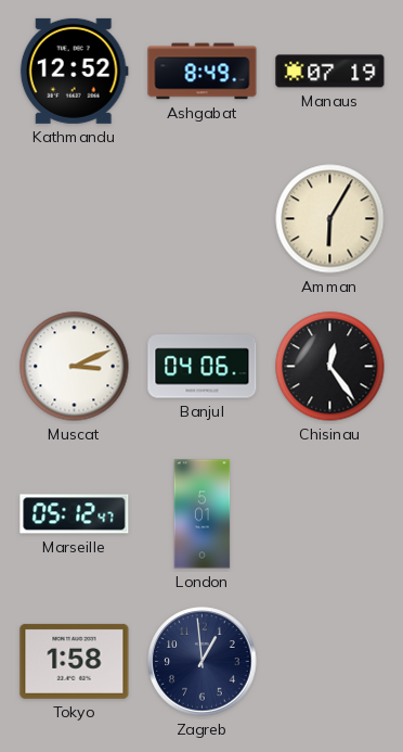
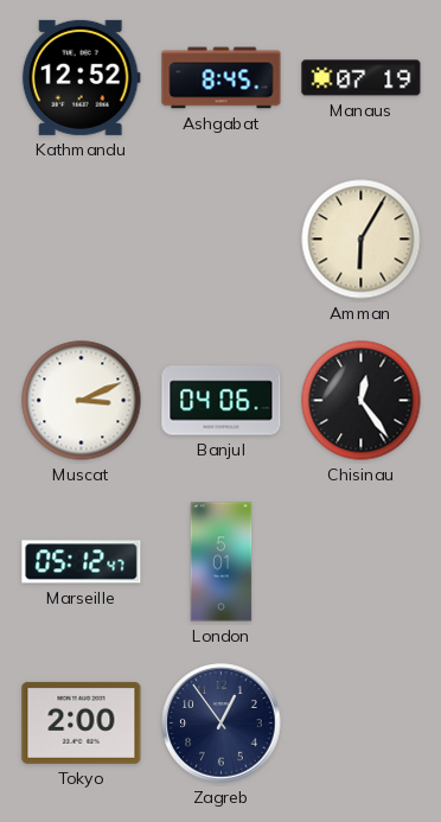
Ashgabat: 8:49 -> 8:45 (222, 78)
Tokyo: 1:58 -> 2:00 (82, 722)
Zagreb: 12:59 -> 12:54 (222, 724)
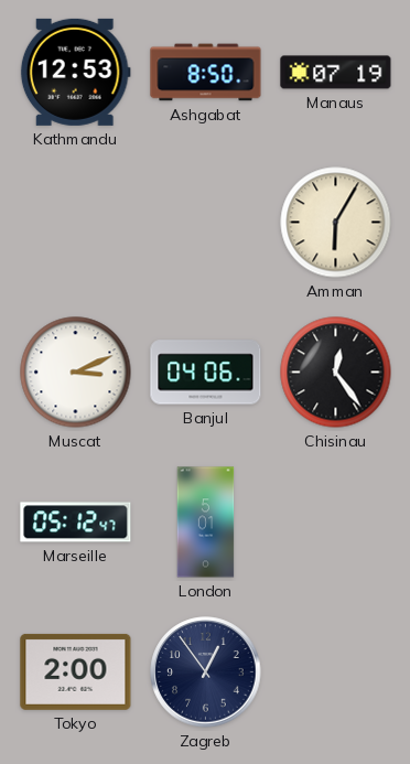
Kathmandu: 12:52 -> 12:53 (75, 72)
Ashgabat: 8:45 -> 8:50 (206, 73)
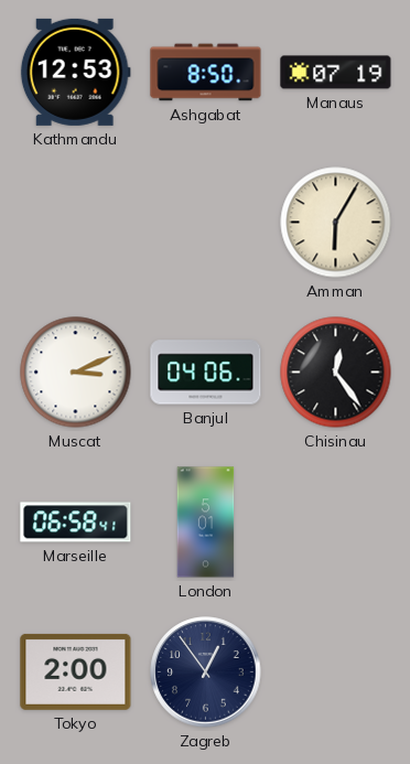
Marseille: 05:12 -> 06:58 (76, 523)
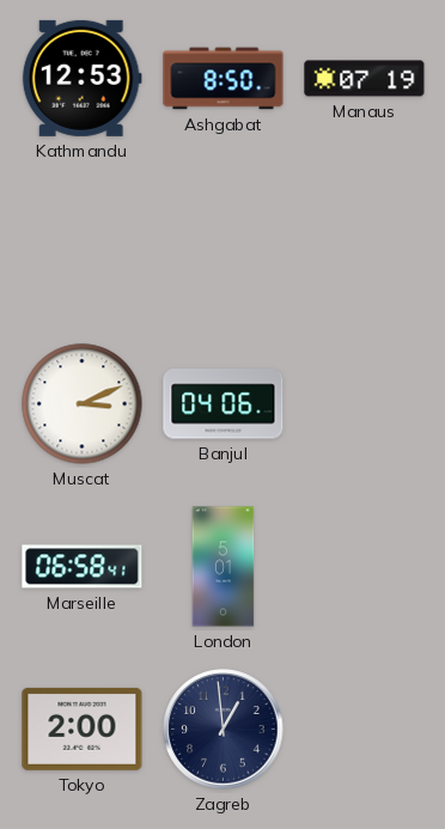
Amman: 6:05 -> none (336, 223)
Chisinau: 12:24 -> none (336, 373)
Zagreb: 12:54 -> 12:59 (224, 730)
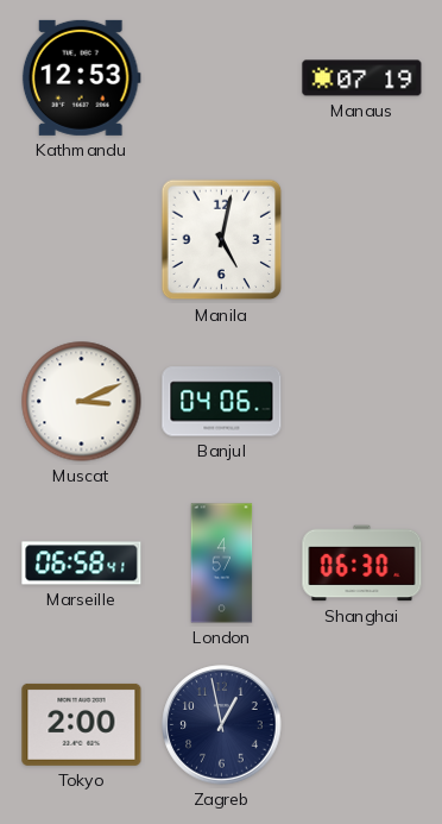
Ashgabat: 8:50 -> none (224, 79)
Manila: none -> 5:02 (222, 240)
London: 5:01 -> 4:57 (222, 564)
Shanghai: none -> 06:30 (362, 564)
Zagreb: 12:59 -> 12:58 (222, 725)
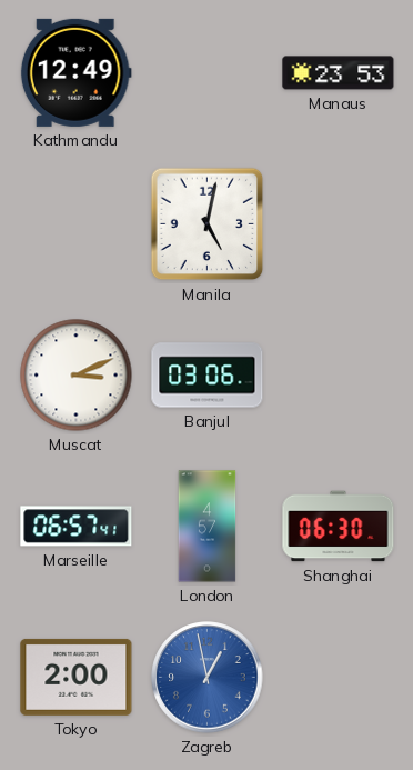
Kathmandu: 12:53 -> 12:49 (75, 72)
Manaus: 07:19 -> 23:53 (339, 73)
Banjul: 04:06 -> 03:06 (208, 376)
Marseille: 06:58 -> 06:57 (77, 527)
Zagreb dial: navy -> blue (208, 678)
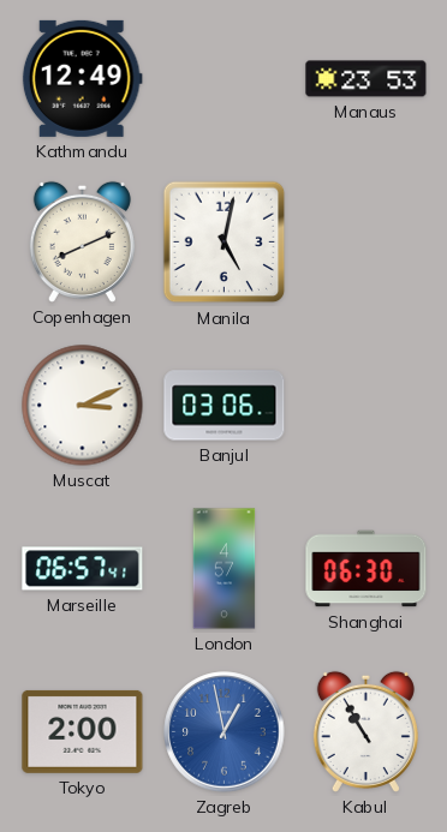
Copenhagen: none -> 8:11 (82, 241)
Kabul: none -> 10:55 (365, 731)
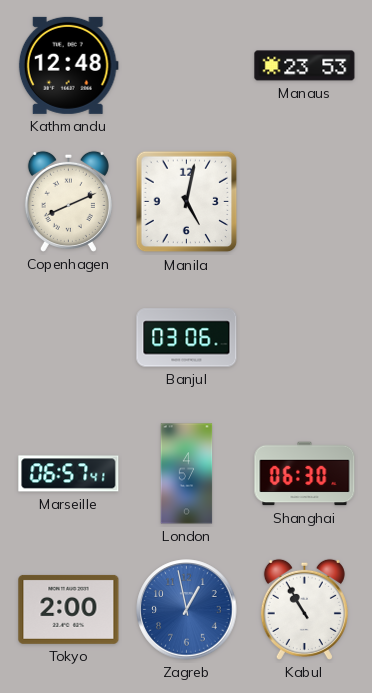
Kathmandu: 12:49 -> 12:48 (68, 65)
Muscat: 3:11 -> none (83, 406)
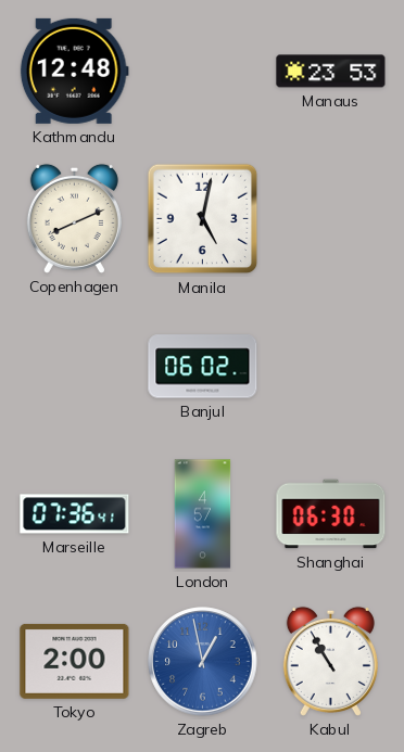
Banjul: 03:06 -> 06:02 (203, 367)
Marseille: 06:57 -> 07:36 (75, 514)
